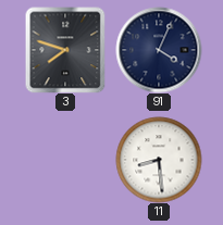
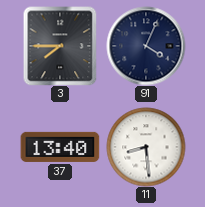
3: 7:48 -> 7:45 (60, 46)
37: none -> 13:40 (60, 147)
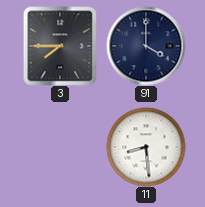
91: 4:04 -> 4:00 (146, 46)
37: 13:40 -> none (60, 147)
